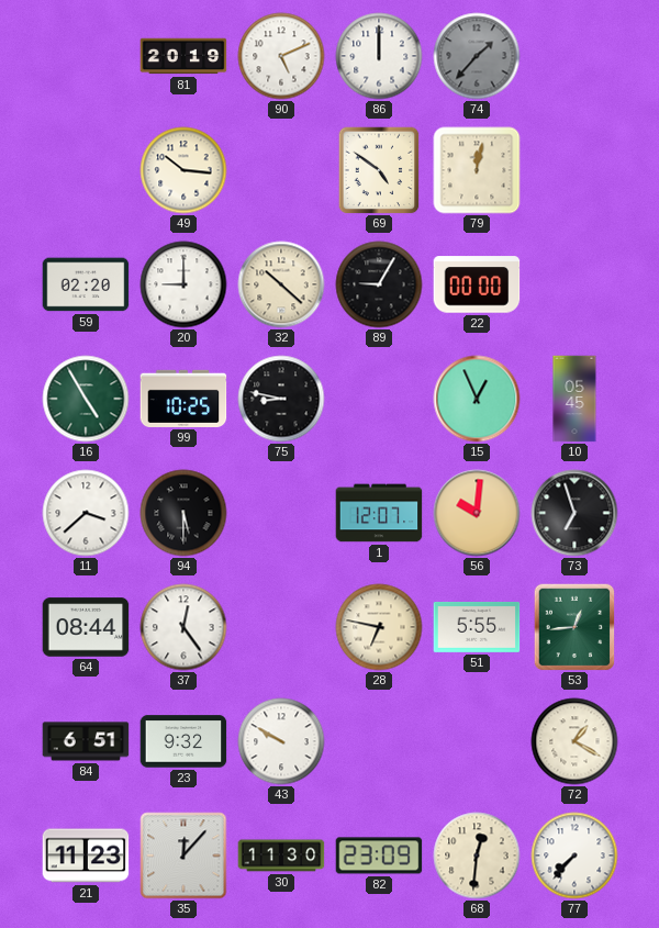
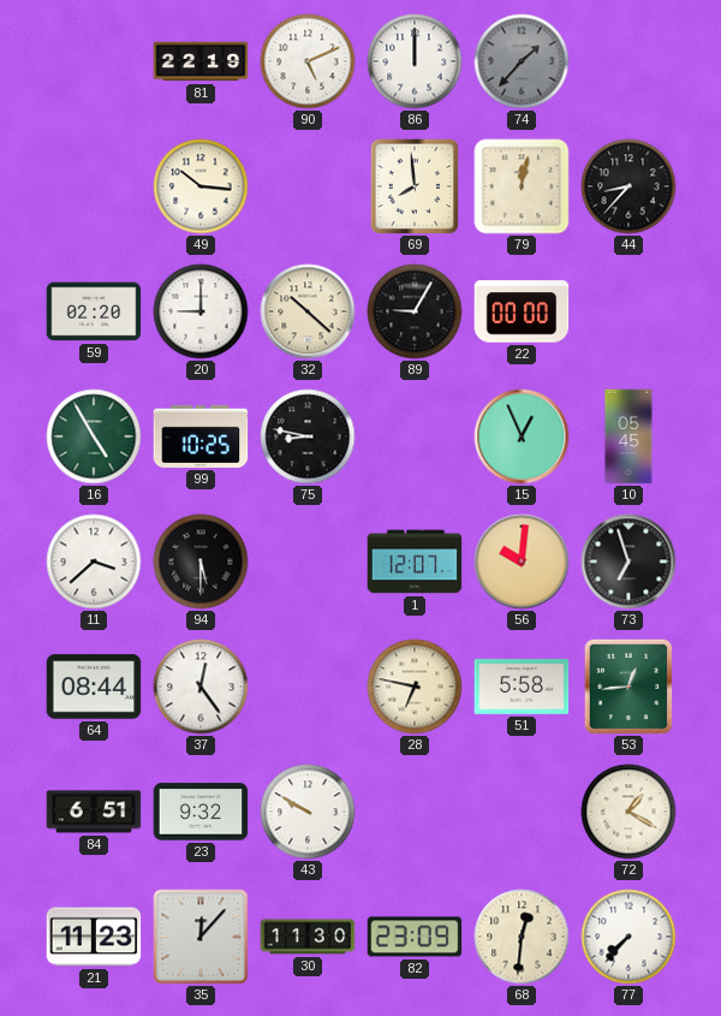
81: 20:19 -> 22:19 (201, 61)
69: 4:51 -> 7:59 (415, 186)
44: none -> 8:37 (628, 186)
51: 5:55 -> 5:58 (522, 687)
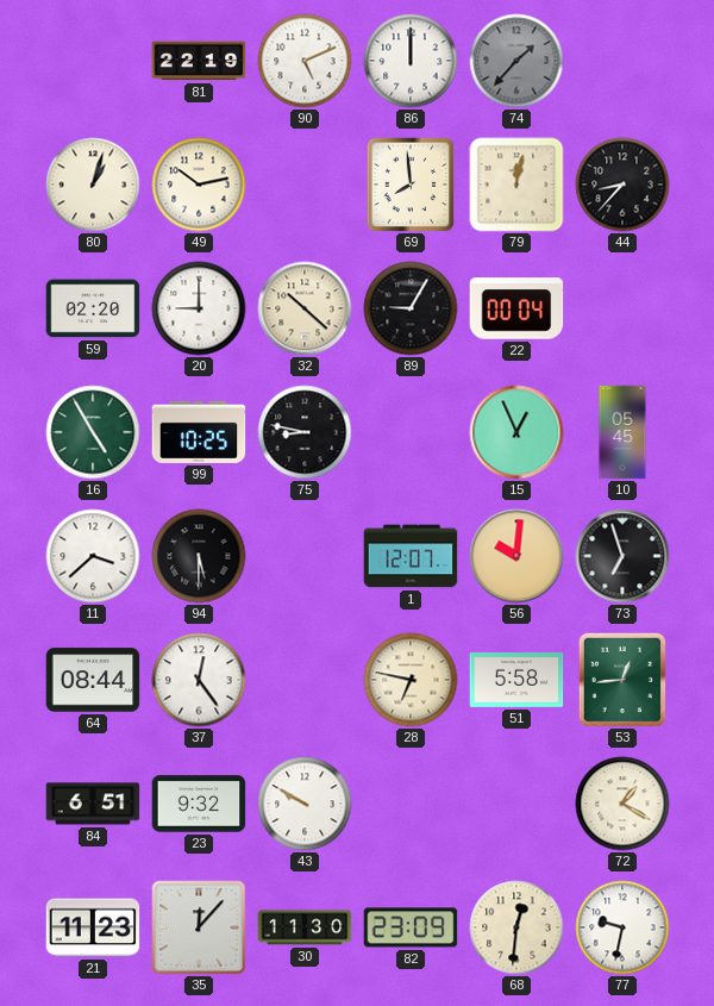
80: none -> 1:03 (93, 185)
49: 10:16 -> 10:13 (199, 185)
22: 00:00 -> 00:04 (516, 308)
77: 7:37 -> 9:32 (622, 927)
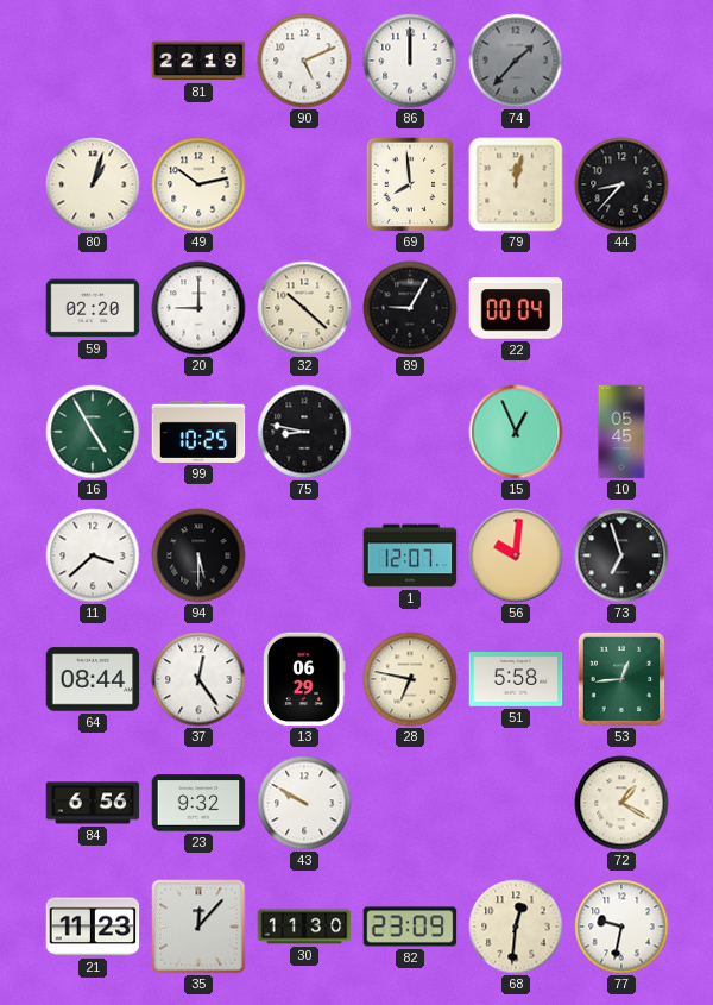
13: none -> 06:29 (304, 679)
84: 6:51 -> 6:56 (93, 803)
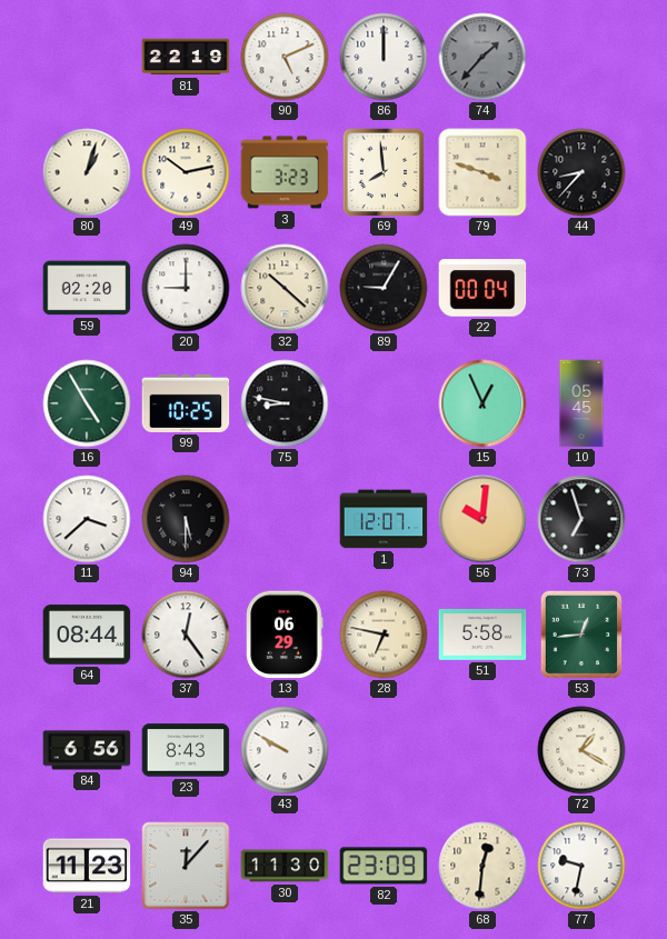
3: none -> 3:23 (285, 172)
79: 12:02 -> 3:48 (482, 172)
23: 9:32 -> 8:43 (186, 750)
